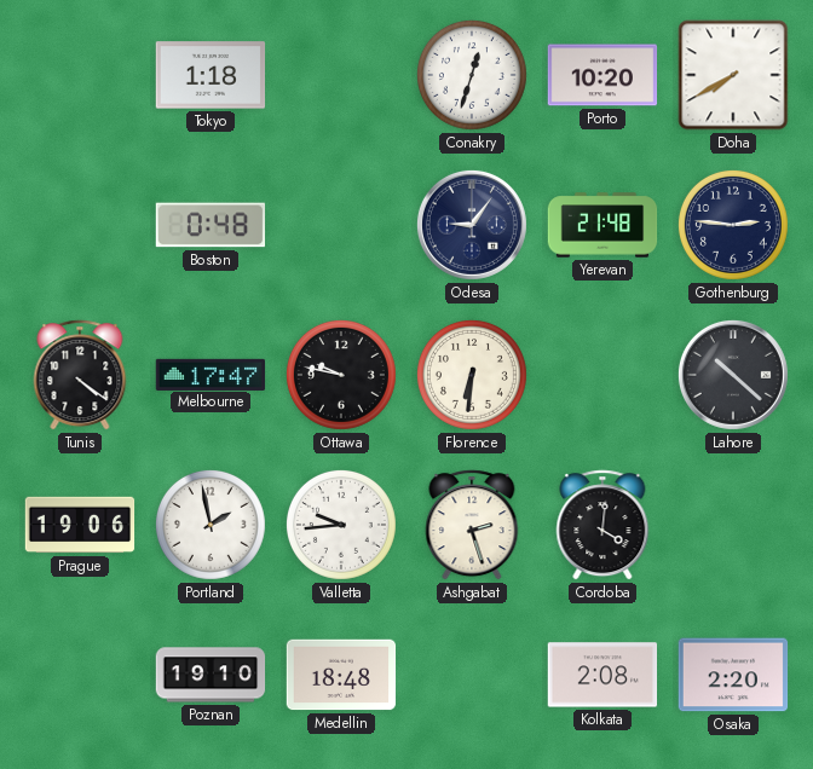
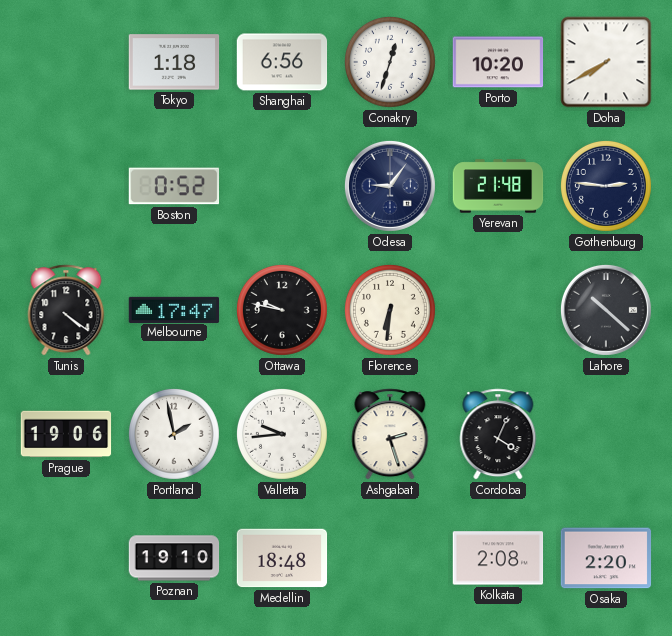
Shanghai: none -> 6:56 (282, 62)
Boston: 0:48 -> 0:52 (174, 186)
Cordoba: 4:01 -> 4:04 (498, 434)
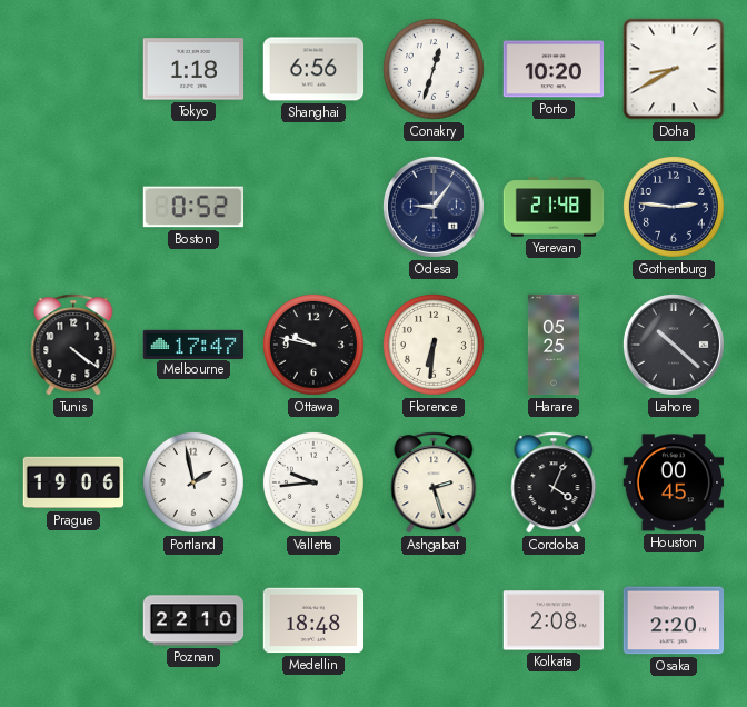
Doha: 7:40 -> 8:40 (674, 69)
Harare: none -> 05:25 (554, 345)
Houston: none -> 00:45 (674, 482)
Poznan: 19:10 -> 22:10 (193, 620)
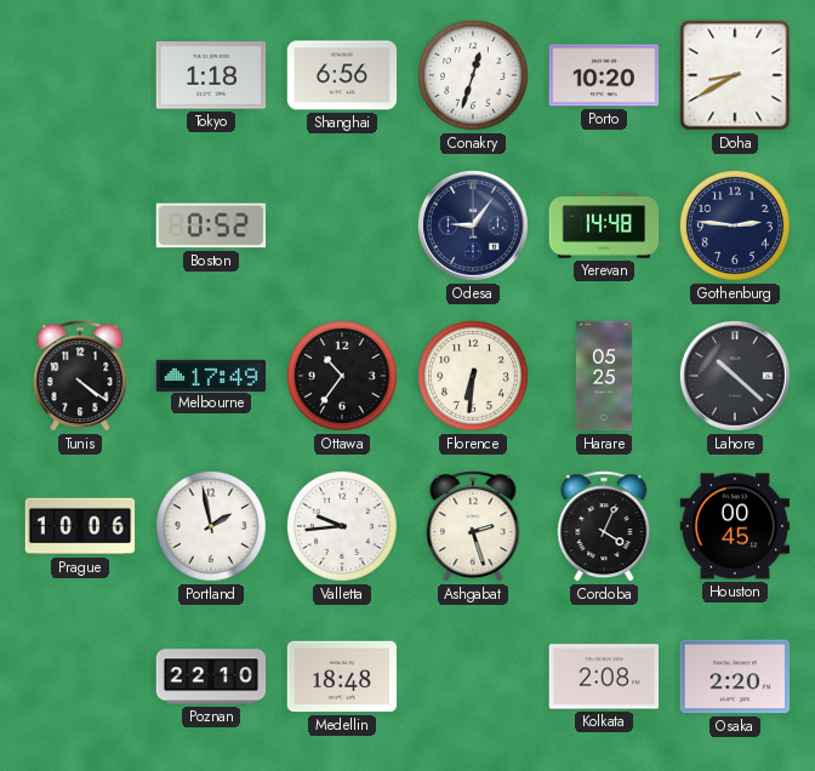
Yerevan: 21:48 -> 14:48 (604, 225)
Melbourne: 17:47 -> 17:49 (211, 375)
Ottawa: 9:47 -> 10:36 (342, 376)
Prague: 19:06 -> 10:06 (80, 526)
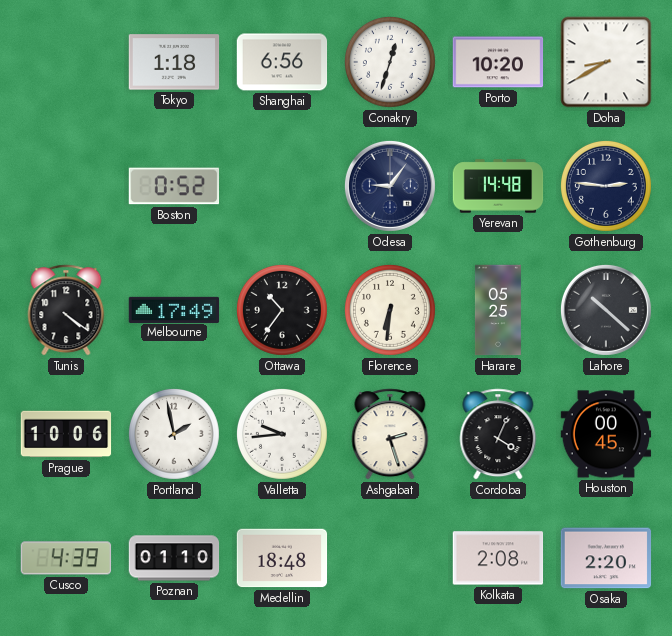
Cusco: none -> 4:39 (66, 558)
Poznan: 22:10 -> 01:10 (174, 558)
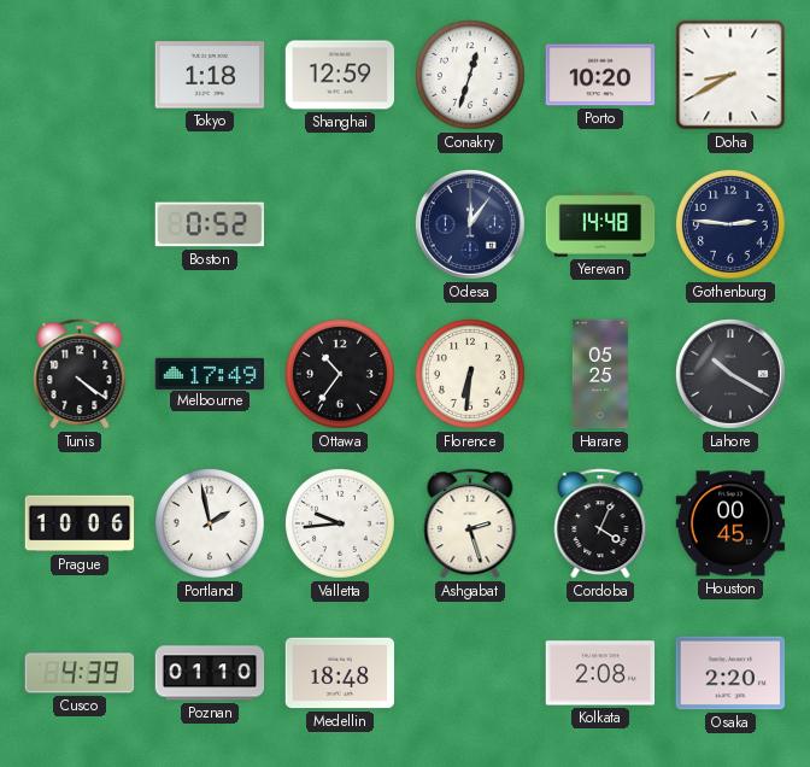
Shanghai: 6:56 -> 12:59 (340, 75)
Odesa: 9:06 -> 12:06 (470, 224)
Lahore: 10:22 -> 10:20 (730, 374)
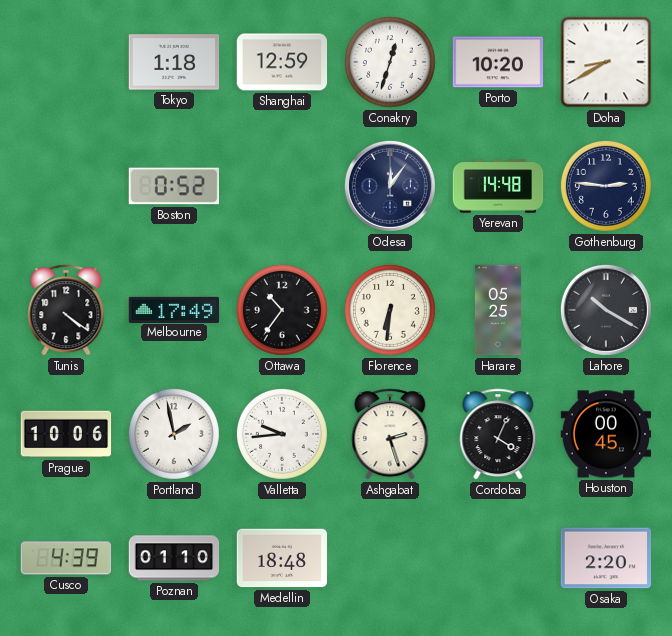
Kolkata: 2:08 -> none (600, 673)
